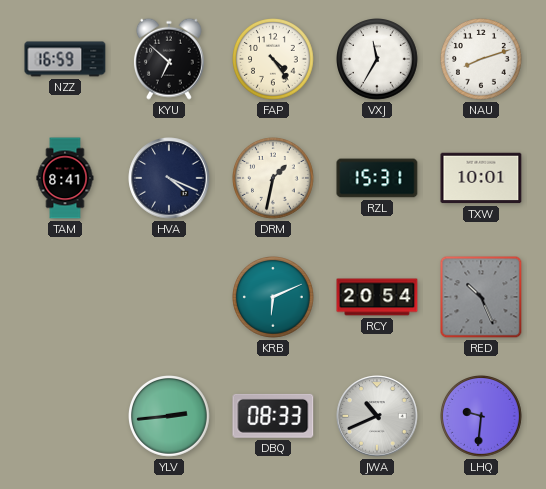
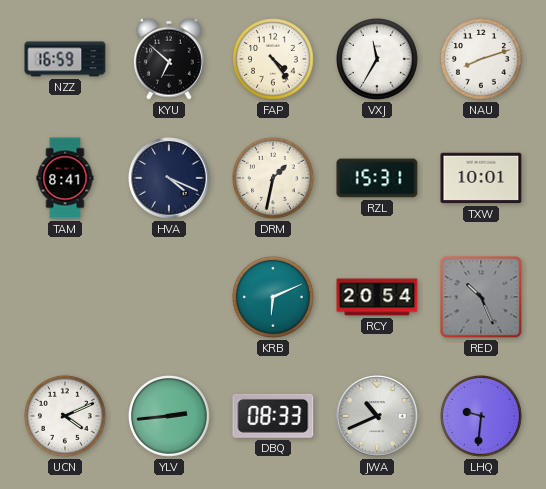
UCN: none -> 4:11 (66, 417)
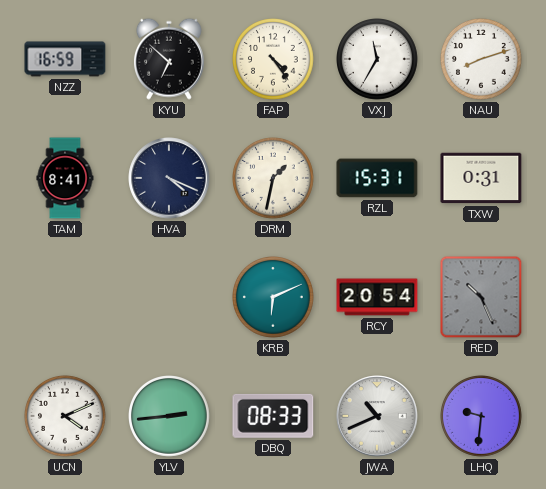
TXW: 10:01 -> 0:31 (481, 178)
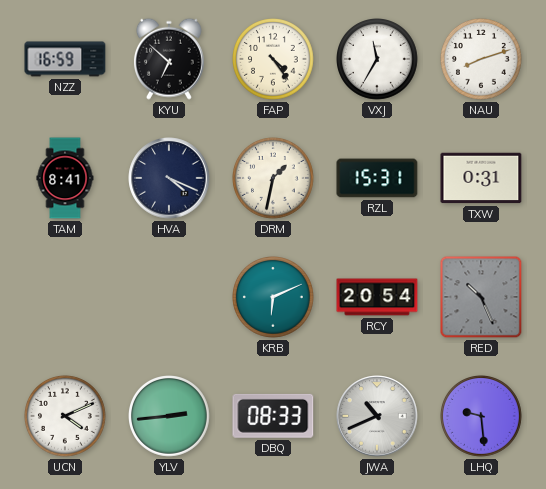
LHQ: 9:31 -> 9:29 (482, 417)
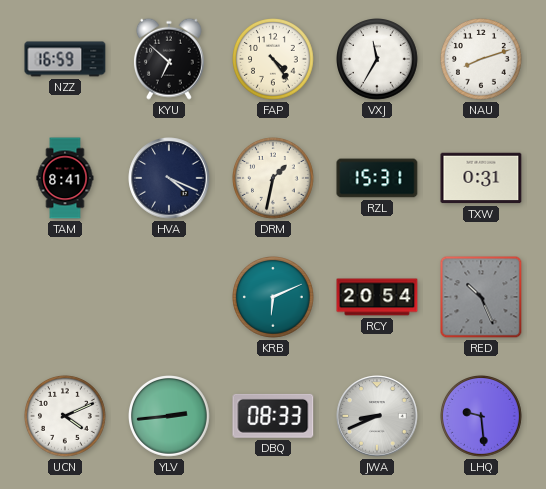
JWA: 10:41 -> 8:41 (377, 416)
